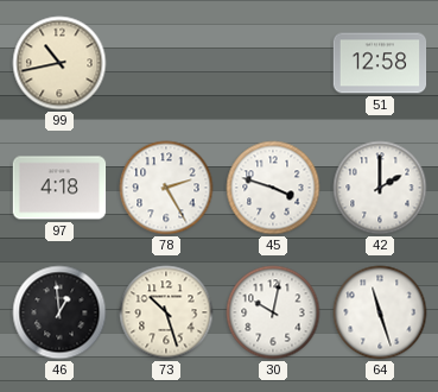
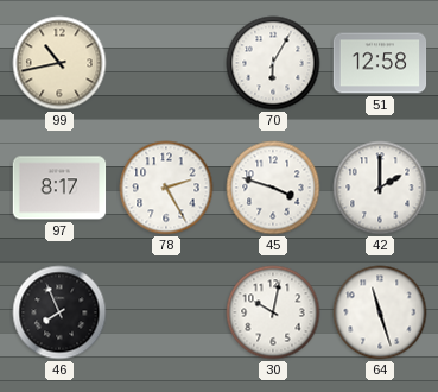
70: none -> 6:05 (273, 63)
97: 4:18 -> 8:17 (59, 188)
46: 12:59 -> 7:56 (59, 312)
73: 10:27 -> none (166, 312)
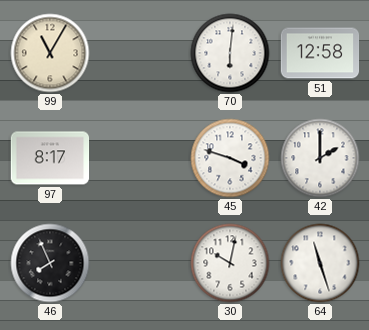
99: 10:43 -> 11:05 (50, 53)
70: 6:05 -> 6:01 (230, 53)
78: 2:25 -> none (166, 188)
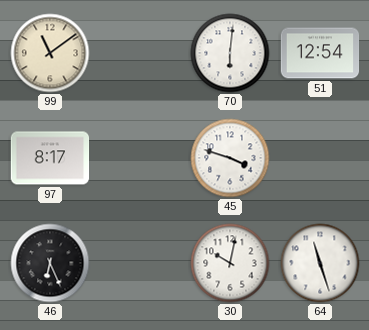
99: 11:05 -> 11:09 (50, 53)
51: 12:58 -> 12:54 (320, 53)
42: 2:00 -> none (320, 158)
46: 7:56 -> 6:26 (50, 263)
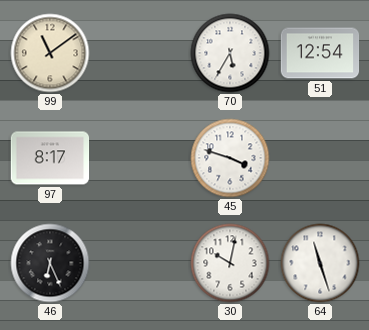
70: 6:01 -> 5:35 (230, 53)
